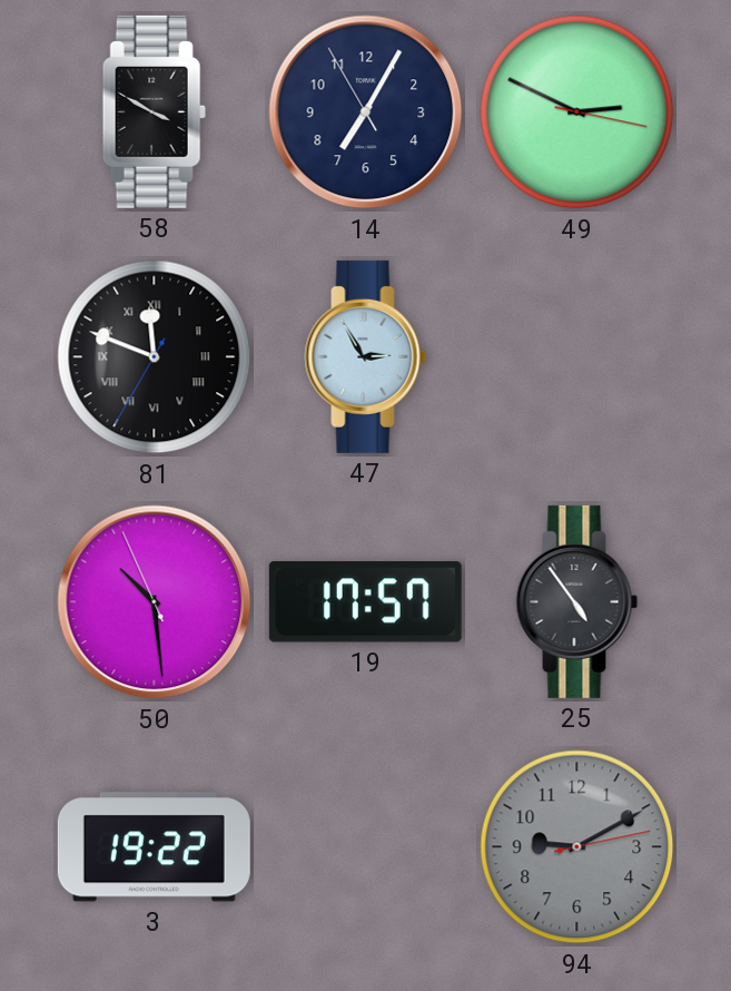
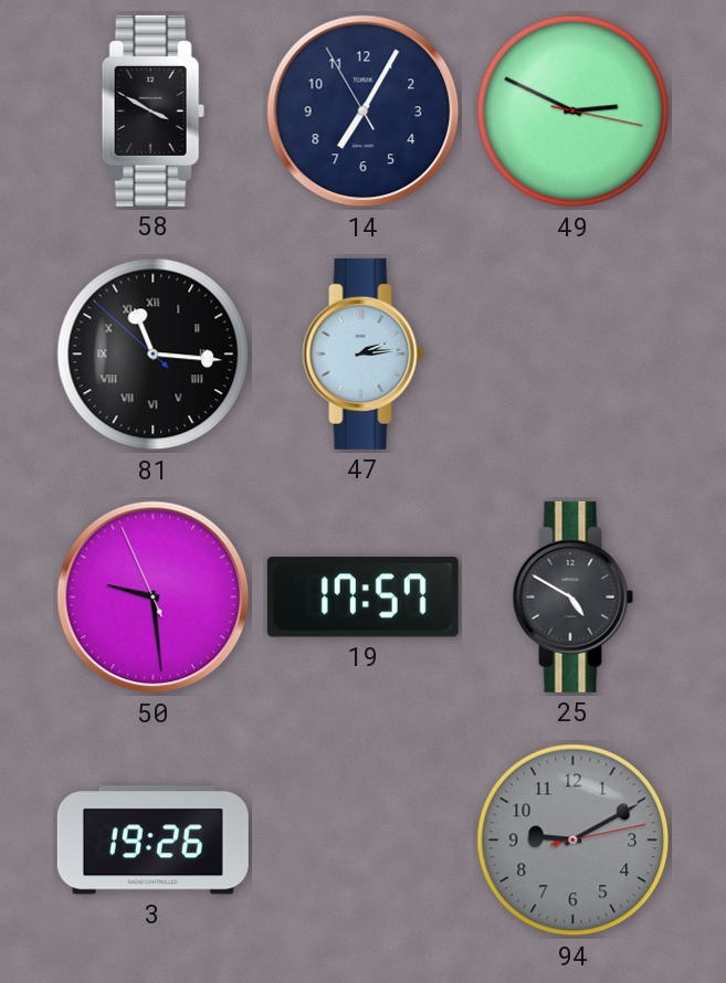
81: 11:48 -> 11:15 (154, 355)
47: 2:55 -> 2:14 (364, 353)
50: 10:28 -> 9:28 (154, 598)
25: 4:54 -> 4:50 (574, 596)
3: 19:22 -> 19:26 (152, 841)
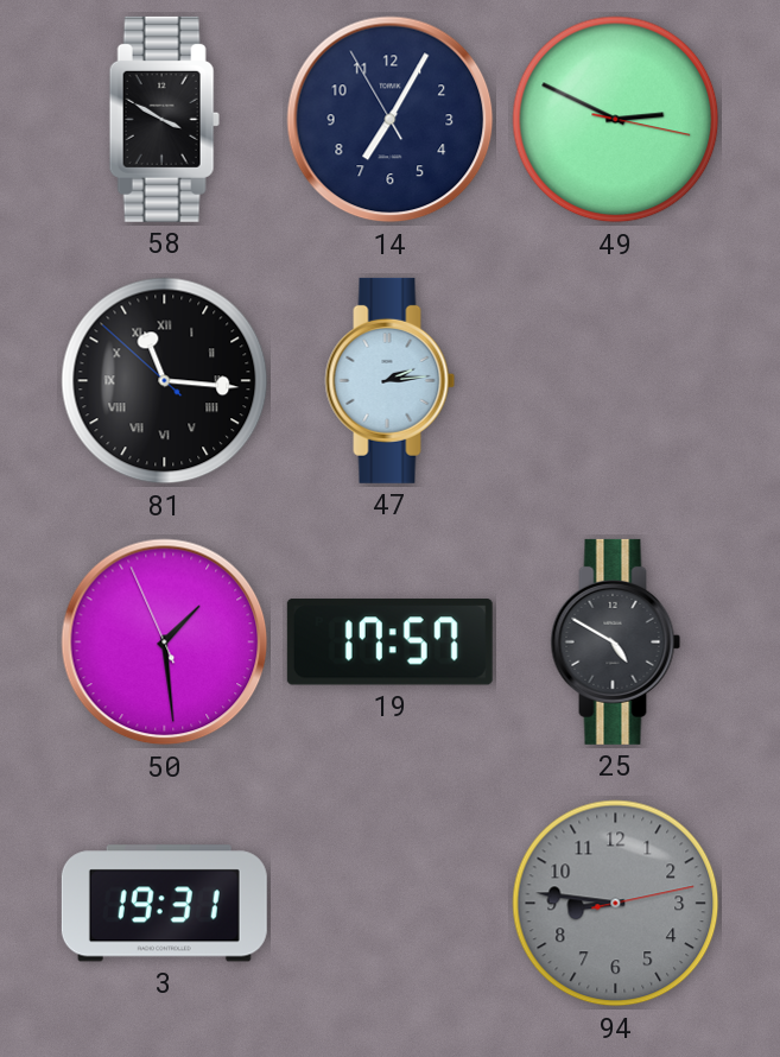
50: 9:28 -> 1:28 (165, 643)
3: 19:26 -> 19:31 (164, 904)
94: 9:10 -> 8:46 (616, 904)
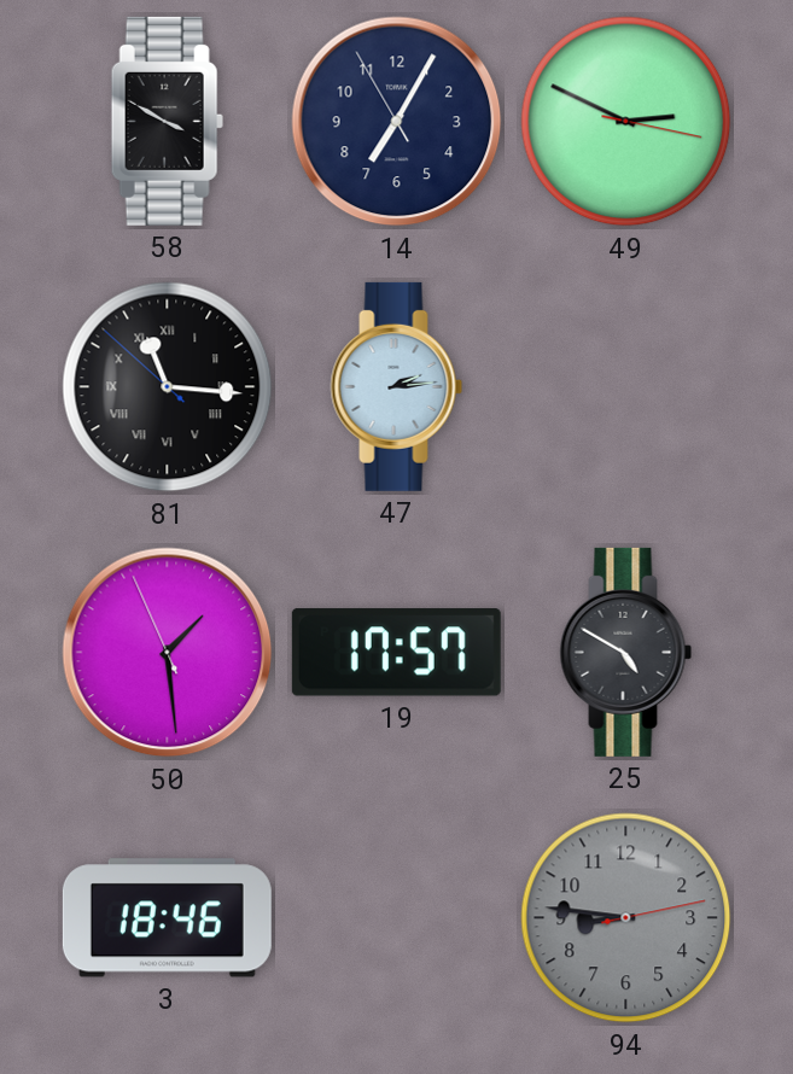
3: 19:31 -> 18:46 (167, 918)
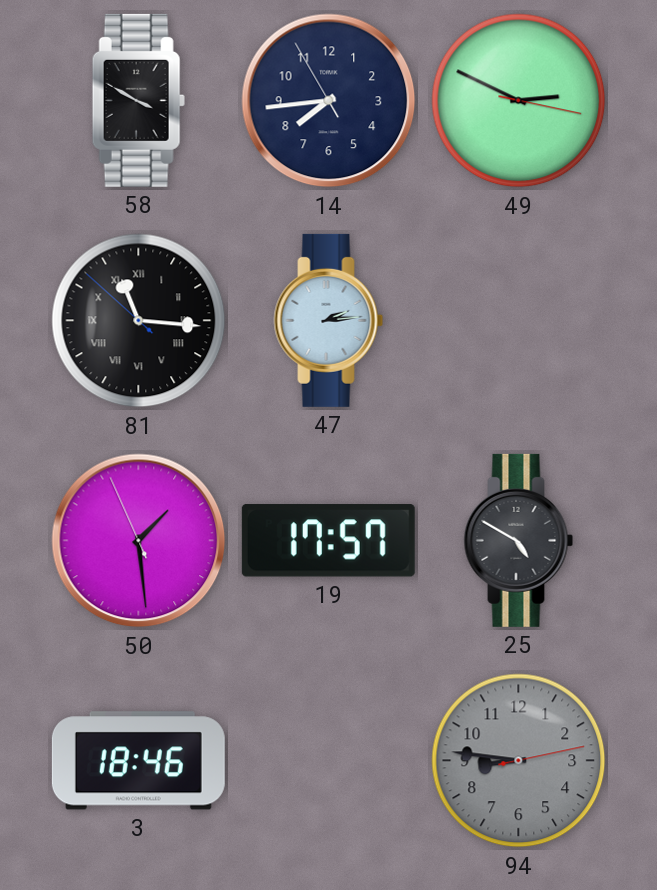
14: 7:04 -> 7:43 (329, 101)
